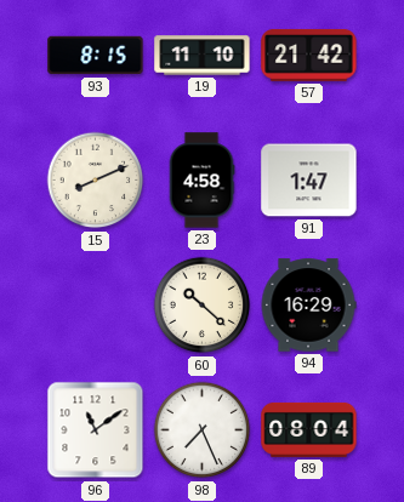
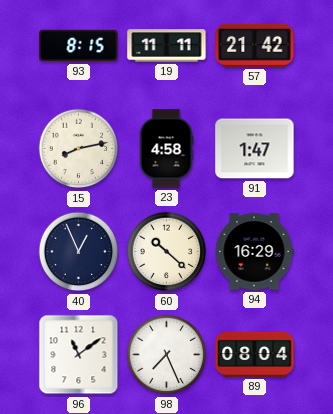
19: 11:10 -> 11:11 (167, 46)
15: 8:11 -> 8:13 (79, 149)
40: none -> 12:56 (79, 252)
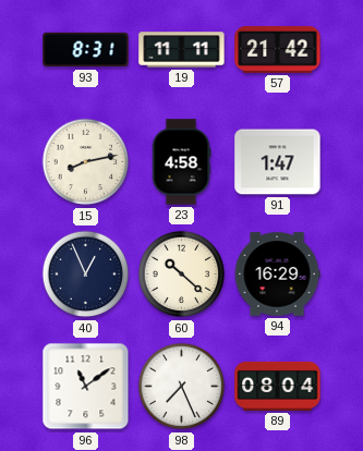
93: 8:15 -> 8:31 (86, 50)
